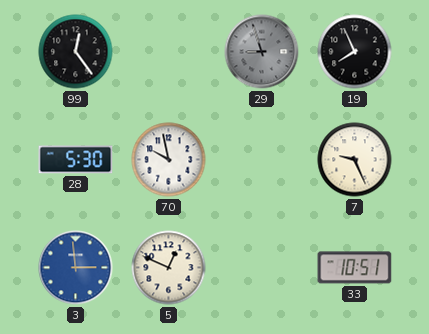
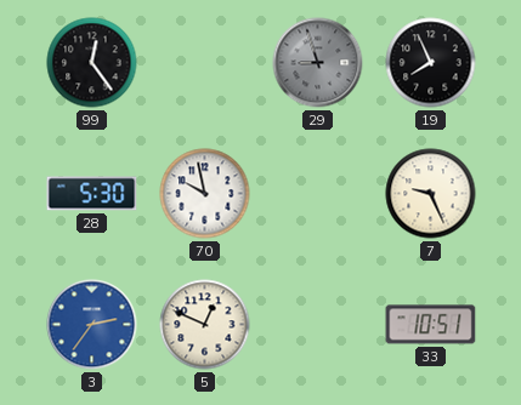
3: 2:59 -> 2:36 (92, 325)
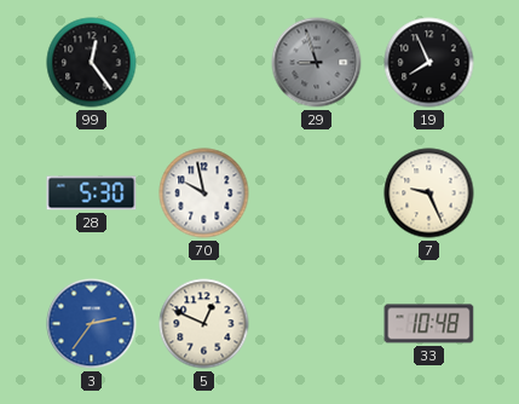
33: 10:51 -> 10:48 (429, 324)
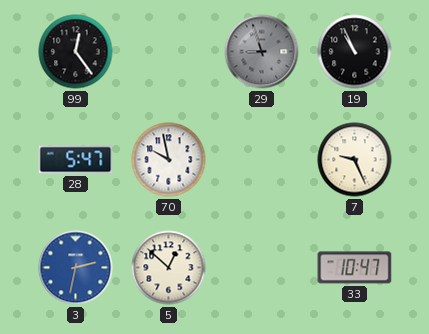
19: 7:56 -> 10:56 (355, 52)
28: 5:30 -> 5:47 (76, 160)
3: 2:36 -> 2:32 (76, 268)
5: 12:49 -> 12:52 (169, 268)
33: 10:48 -> 10:47 (355, 268)
